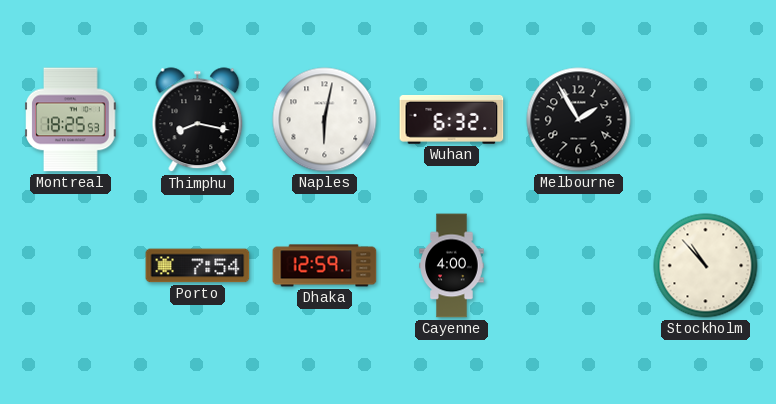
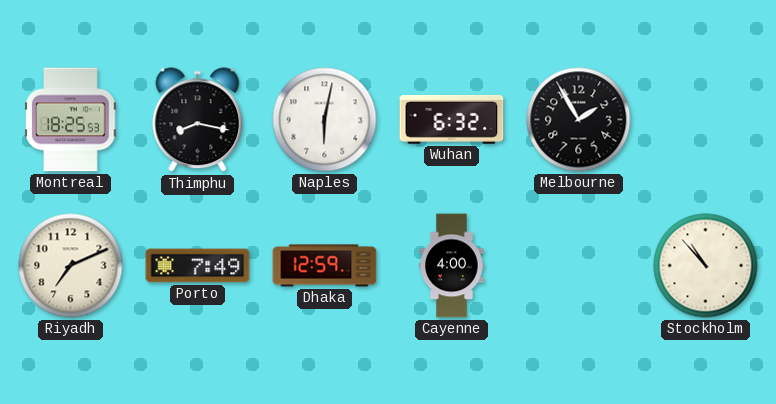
Riyadh: none -> 7:11 (71, 266)
Porto: 7:54 -> 7:49 (198, 266)
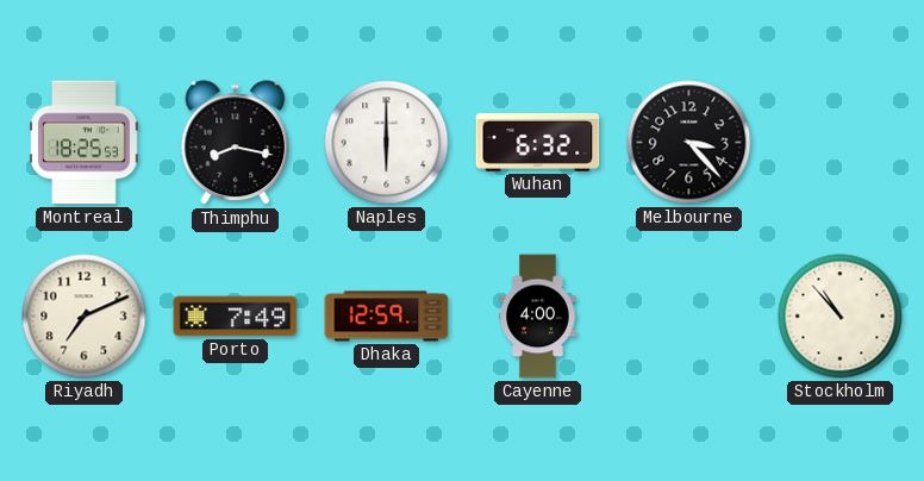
Naples: 6:02 -> 6:00 (387, 143)
Melbourne: 1:55 -> 3:23 (689, 143)
